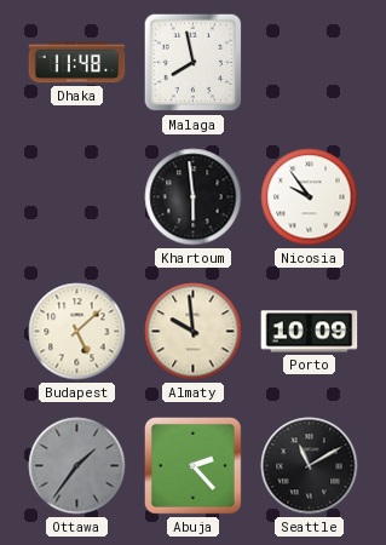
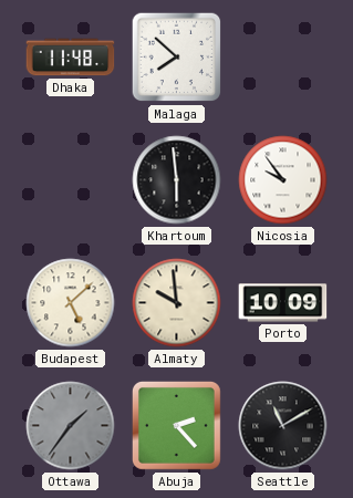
Malaga: 7:58 -> 7:52 (177, 58)
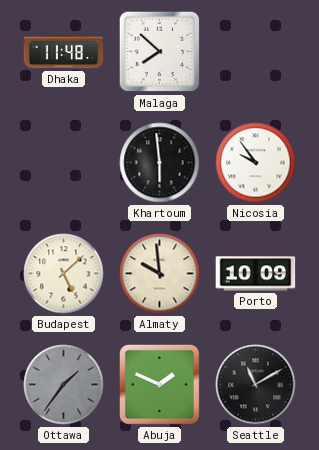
Abuja: 2:23 -> 1:49 (159, 384)
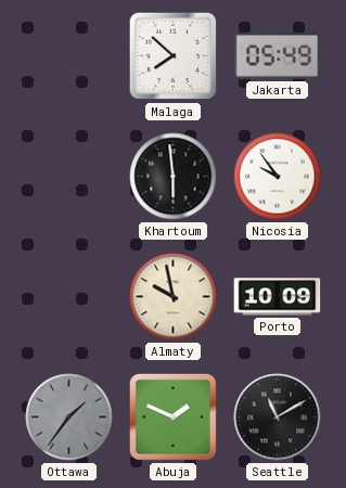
Dhaka: 11:48 -> none (64, 52)
Jakarta: none -> 05:49 (278, 56)
Budapest: 5:08 -> none (64, 274)
Almaty: 9:59 -> 9:58 (174, 297)
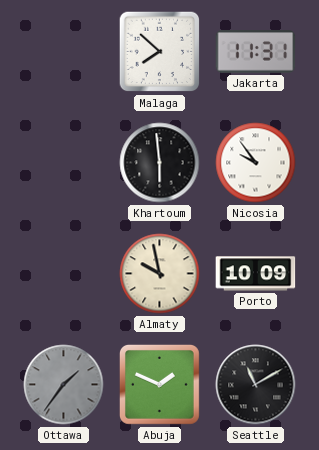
Jakarta: 05:49 -> 11:31 (256, 52)
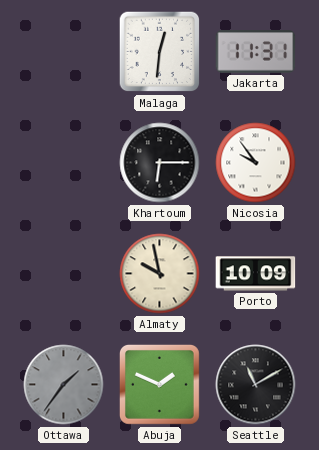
Malaga: 7:52 -> 12:31 (160, 52)
Khartoum: 5:59 -> 6:15 (160, 163)
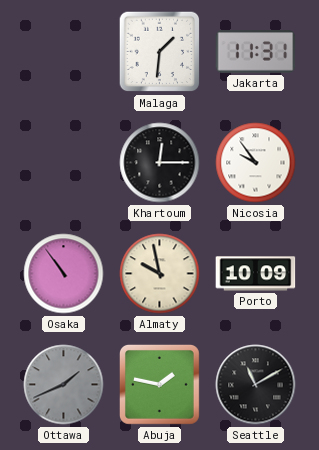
Malaga: 12:31 -> 1:31 (160, 52)
Khartoum: 6:15 -> 12:15 (160, 163)
Osaka: none -> 10:54 (64, 274)
Ottawa: 1:36 -> 1:41 (64, 385)
Abuja: 1:49 -> 1:47 (159, 384)
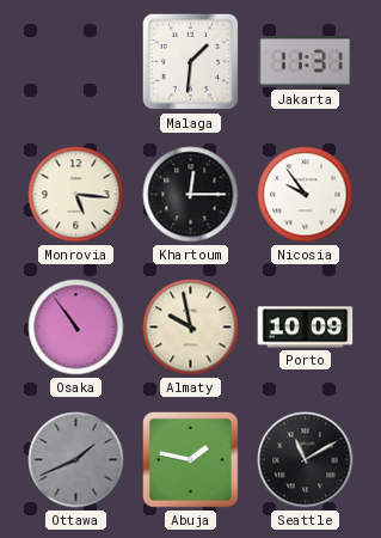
Monrovia: none -> 5:16 (76, 195)
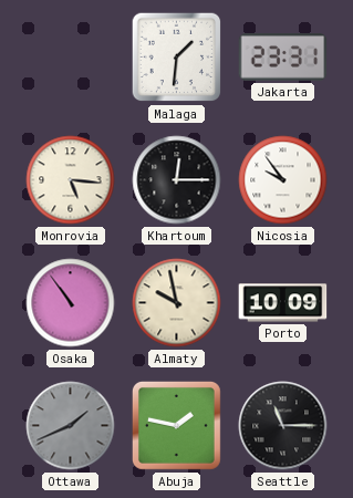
Jakarta: 11:31 -> 23:31 (283, 58)
Seattle: 11:10 -> 11:15 (283, 426)
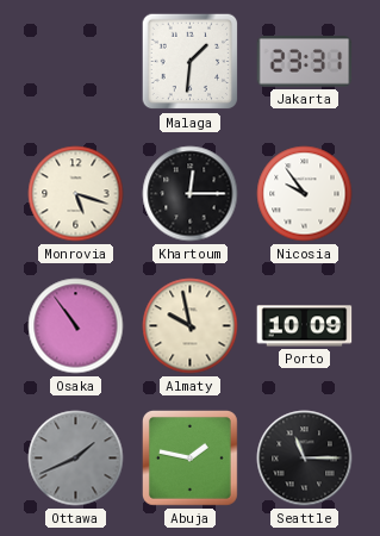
Monrovia: 5:16 -> 5:18 (76, 194)
